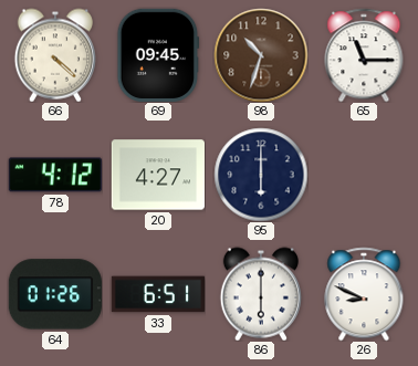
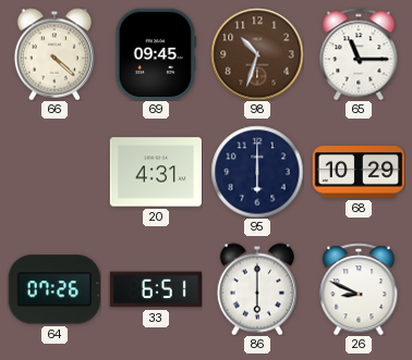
78: 4:12 -> none (55, 175)
20: 4:27 -> 4:31 (155, 172)
68: none -> 10:29 (358, 173)
64: 01:26 -> 07:26 (54, 289)
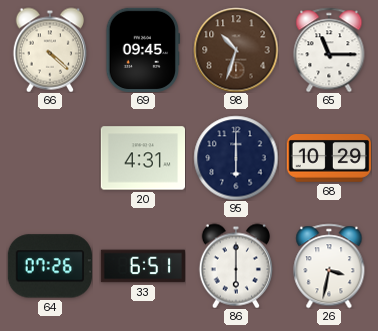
26: 8:49 -> 3:32 (329, 266)
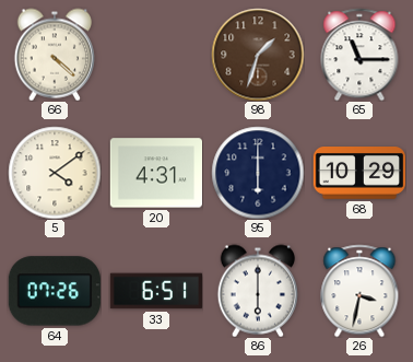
69: 09:45 -> none (143, 49)
98: 10:33 -> 1:33 (258, 55)
5: none -> 4:09 (55, 173)
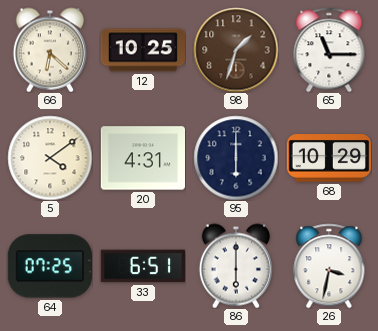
66: 4:22 -> 6:22 (50, 50)
12: none -> 10:25 (142, 50)
64: 07:26 -> 07:25 (50, 266)
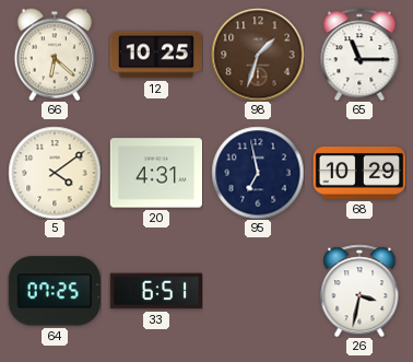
95: 6:00 -> 6:58 (258, 173)
86: 6:00 -> none (236, 266)
